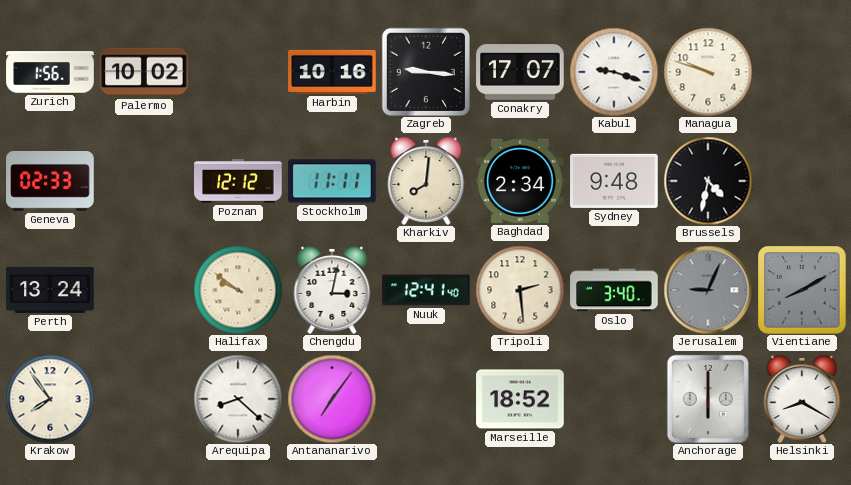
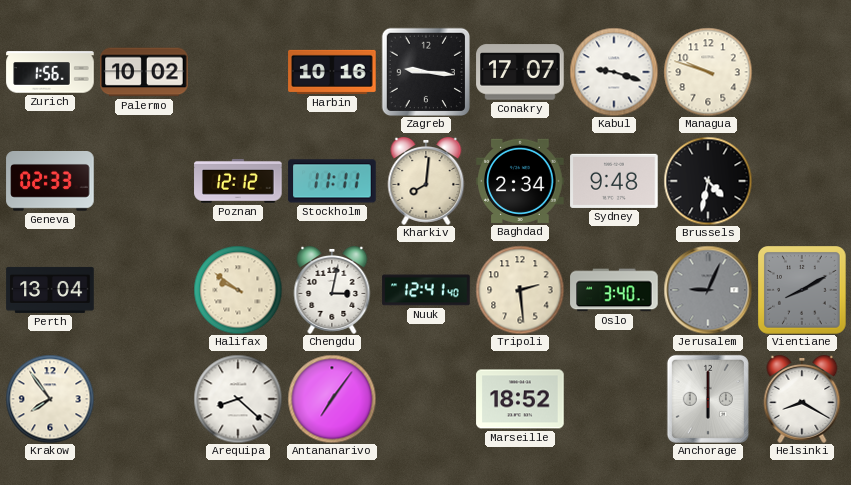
Perth: 13:24 -> 13:04 (50, 290)
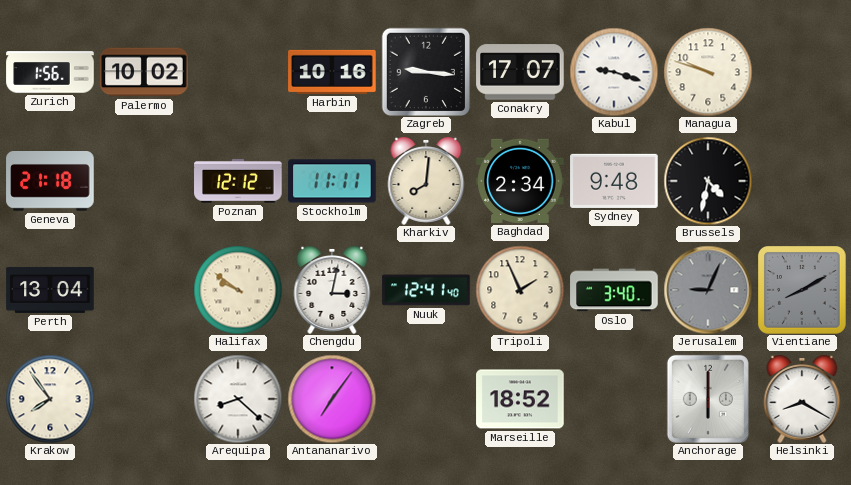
Geneva: 02:33 -> 21:18 (50, 182)
Tripoli: 2:29 -> 1:56 (520, 290)
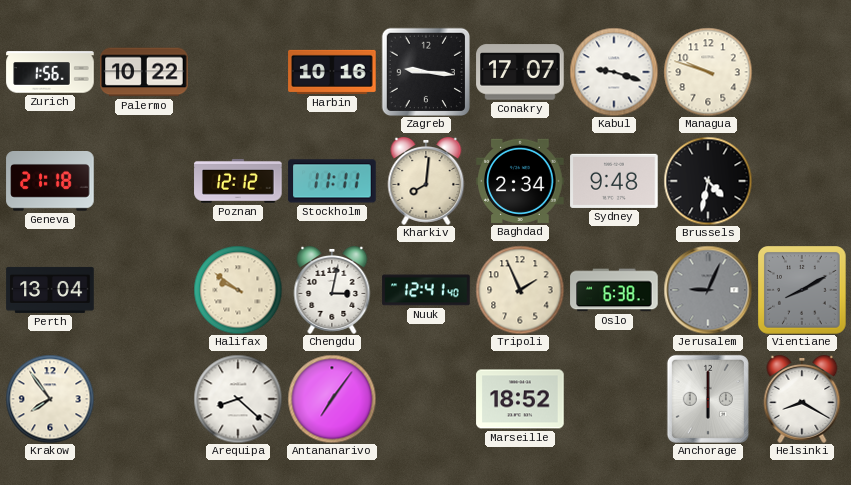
Palermo: 10:02 -> 10:22 (144, 72)
Oslo: 3:40 -> 6:38 (614, 290)
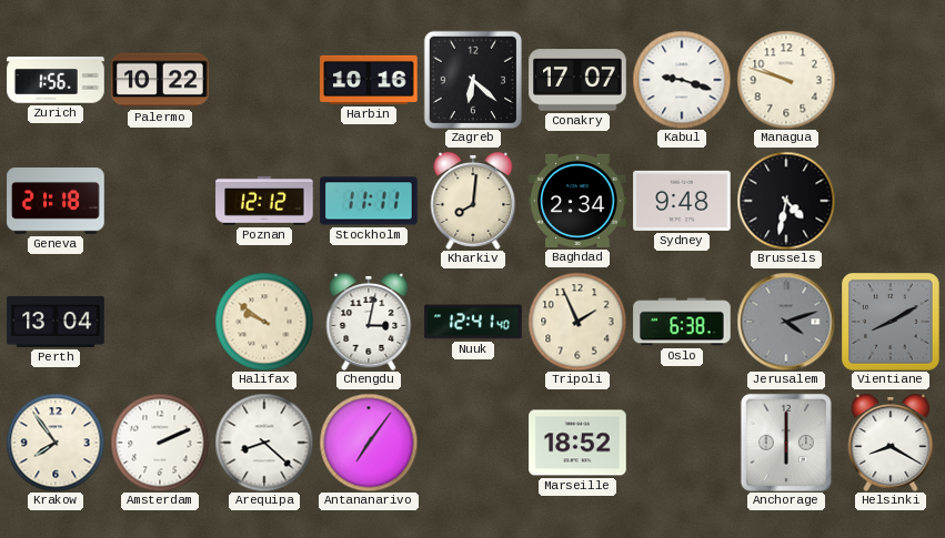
Zagreb: 9:16 -> 6:22 (472, 79)
Jerusalem: 9:04 -> 4:12 (786, 322)
Amsterdam: none -> 2:11 (160, 443)
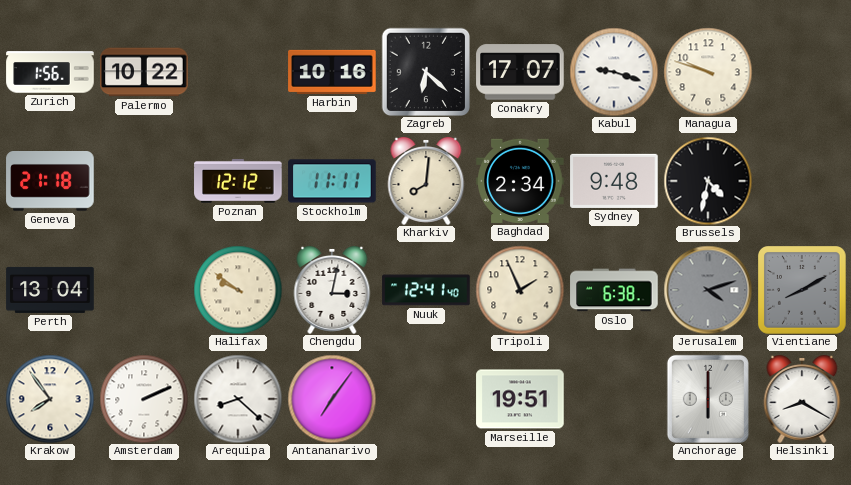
Marseille: 18:52 -> 19:51 (520, 399)
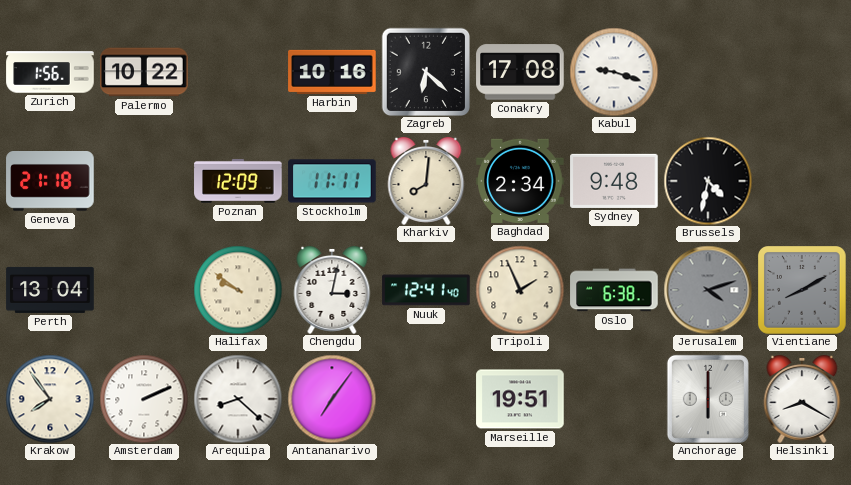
Conakry: 17:07 -> 17:08 (520, 72)
Managua: 9:48 -> none (708, 72)
Poznan: 12:12 -> 12:09 (238, 181)
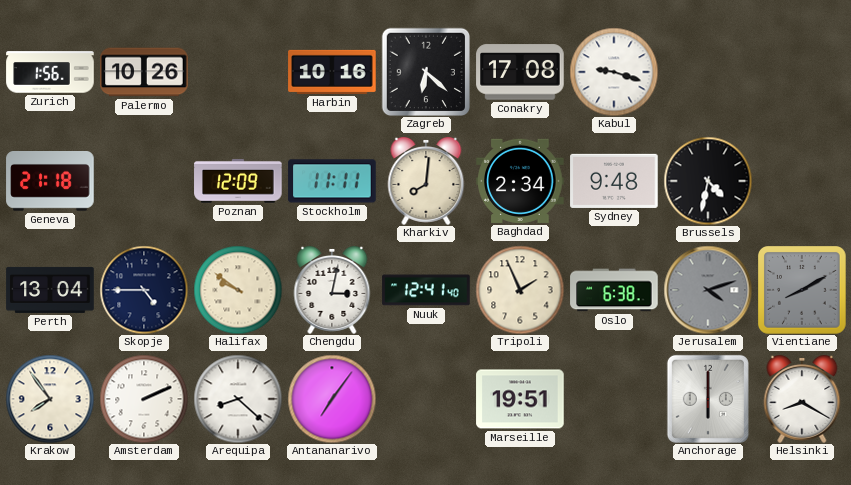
Palermo: 10:22 -> 10:26 (144, 72)
Skopje: none -> 4:45 (144, 290)
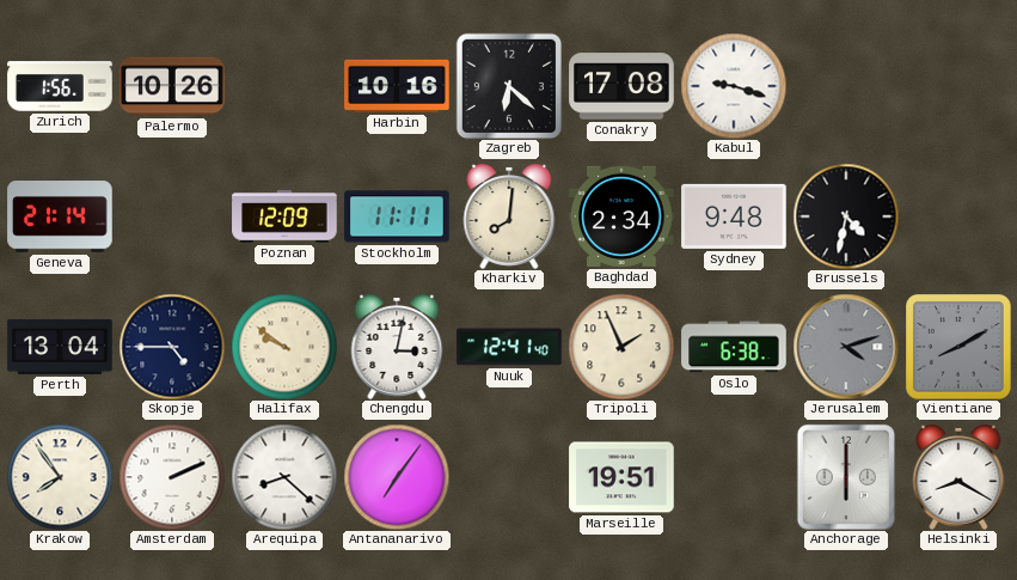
Geneva: 21:18 -> 21:14 (60, 218)
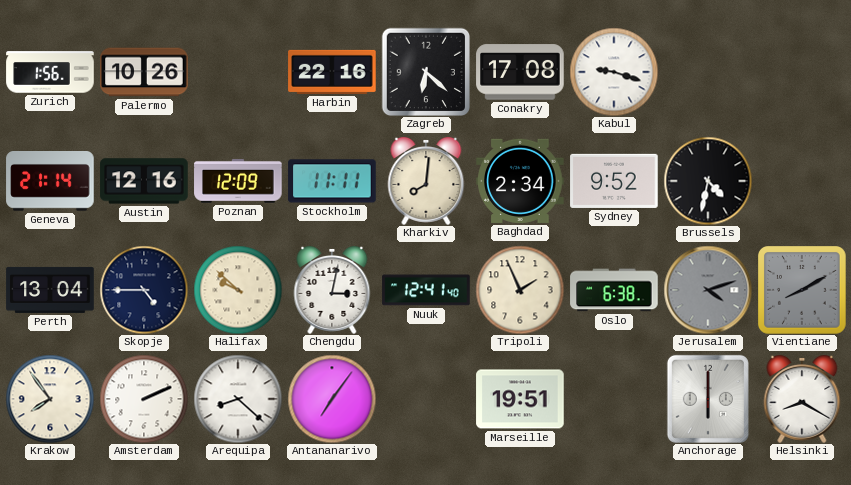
Harbin: 10:16 -> 22:16 (332, 72)
Austin: none -> 12:16 (144, 181)
Sydney: 9:48 -> 9:52 (614, 181)
Halifax: 9:51 -> 9:52 (238, 290)
